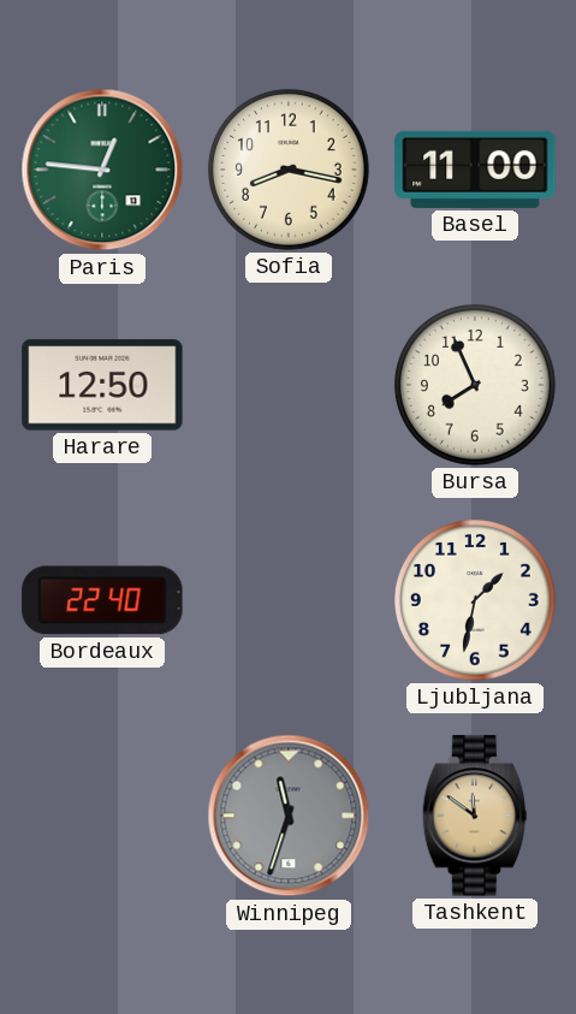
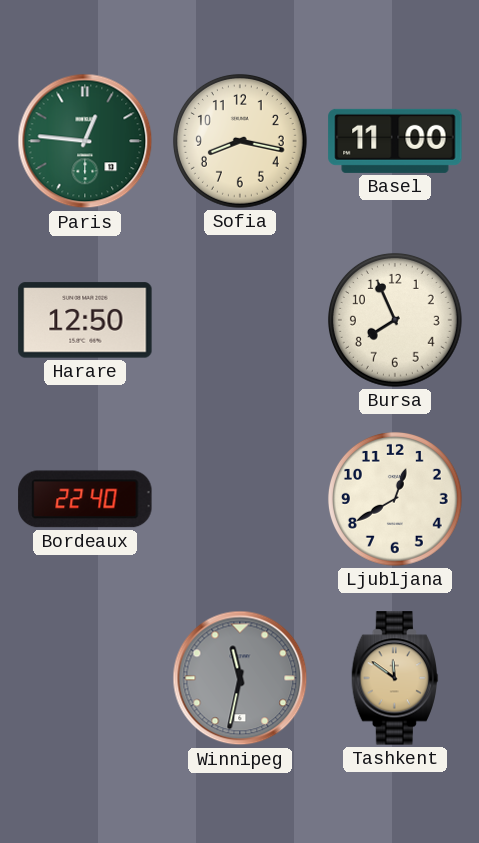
Ljubljana: 1:32 -> 12:40 (395, 499)
Winnipeg: 11:33 -> 11:32 (240, 678)
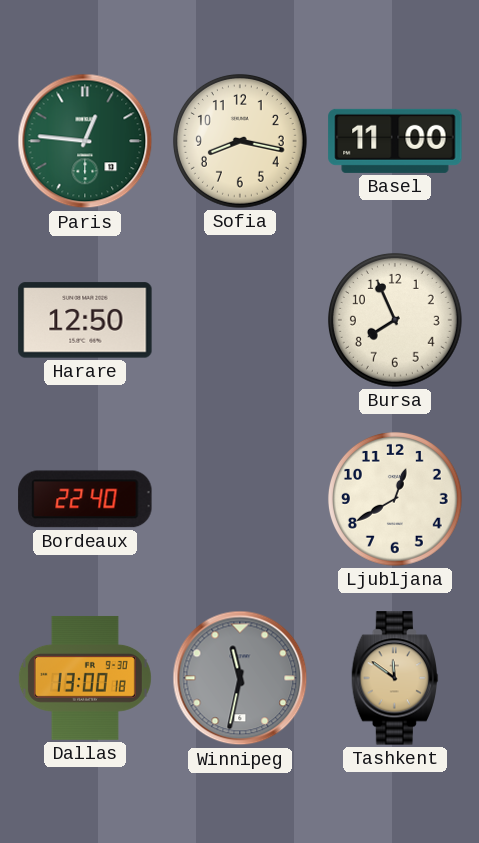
Dallas: none -> 13:00 (85, 678)
